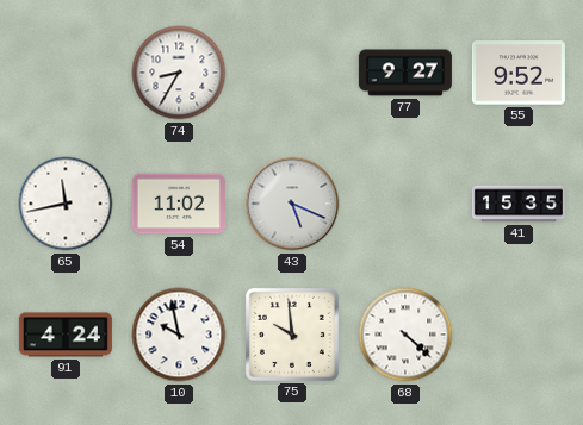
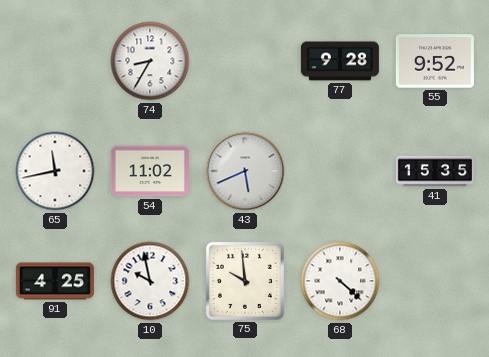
77: 9:27 -> 9:28 (340, 61)
43: 5:19 -> 5:41 (245, 171)
91: 4:24 -> 4:25 (55, 281)
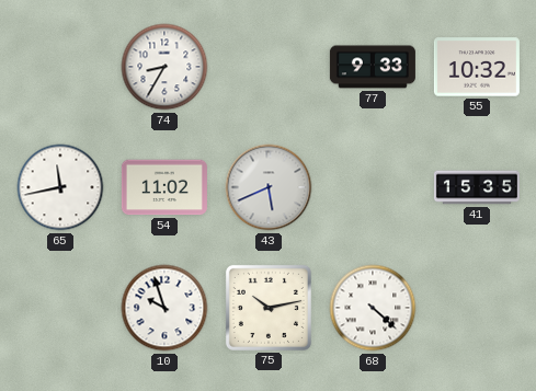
77: 9:28 -> 9:33 (373, 67)
55: 9:52 -> 10:32 (477, 67)
91: 4:25 -> none (55, 281)
10: 9:58 -> 9:57 (164, 308)
75: 9:59 -> 10:13 (269, 308)
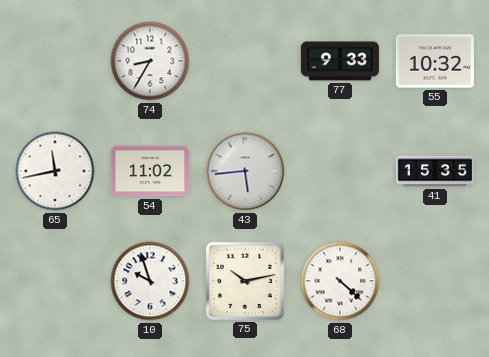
43: 5:41 -> 5:44 (245, 171)
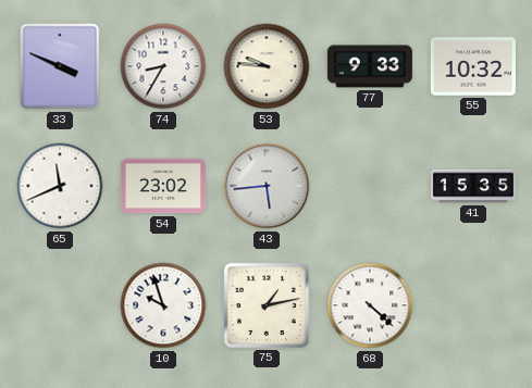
33: none -> 3:49 (60, 66)
53: none -> 9:46 (267, 66)
65: 11:43 -> 11:41 (60, 186)
54: 11:02 -> 23:02 (163, 186)
75: 10:13 -> 1:13 (267, 305)
